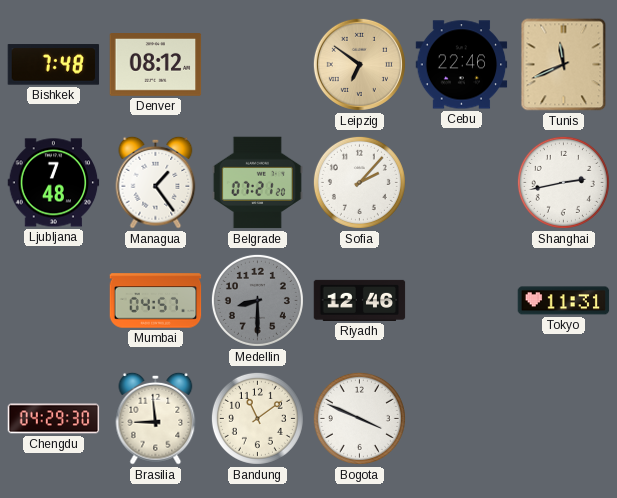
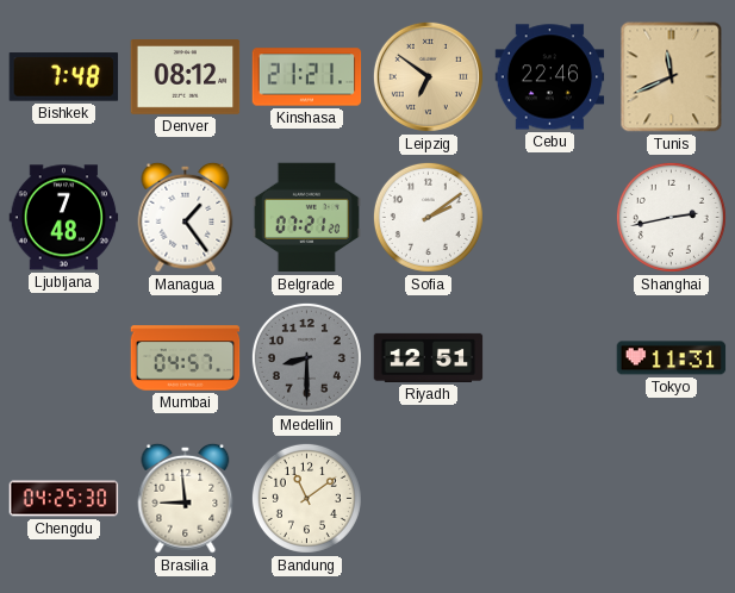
Kinshasa: none -> 21:21 (307, 77)
Sofia: 2:07 -> 2:09 (428, 217)
Riyadh: 12:46 -> 12:51 (429, 357)
Chengdu: 04:29 -> 04:25 (64, 499)
Bogota: 3:49 -> none (359, 418)
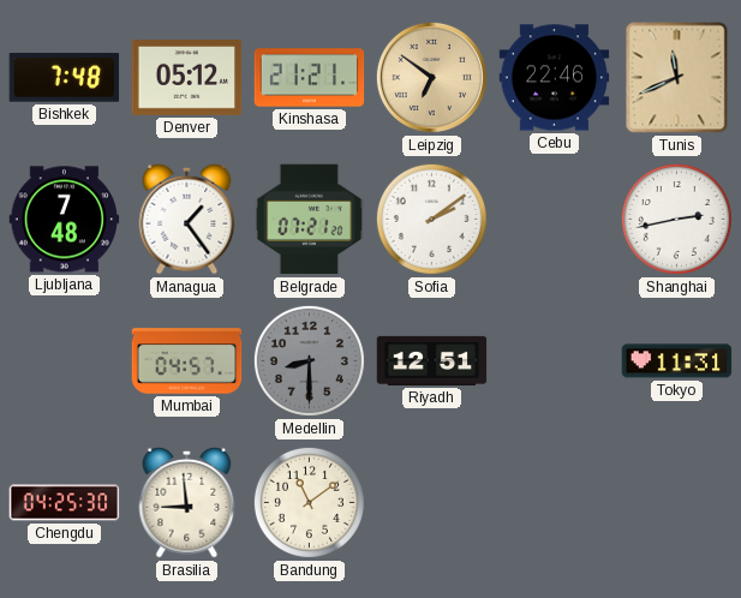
Denver: 08:12 -> 05:12 (187, 78)
